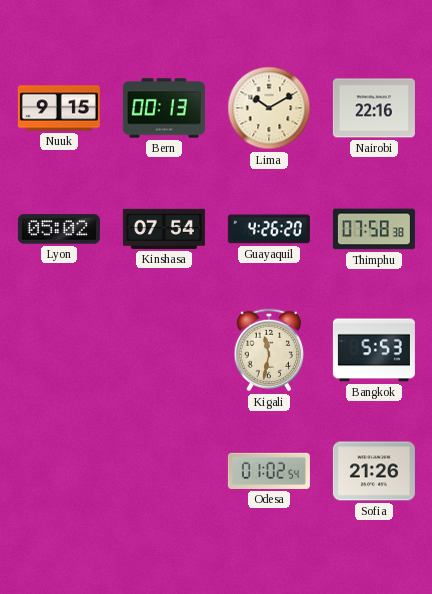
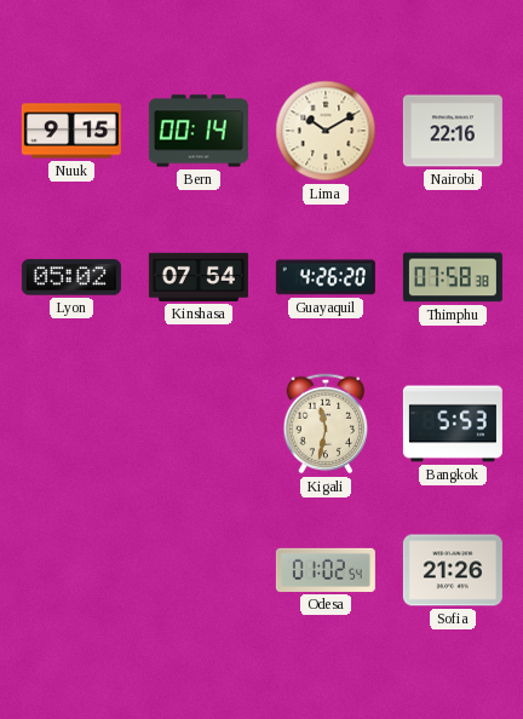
Bern: 00:13 -> 00:14 (199, 131)
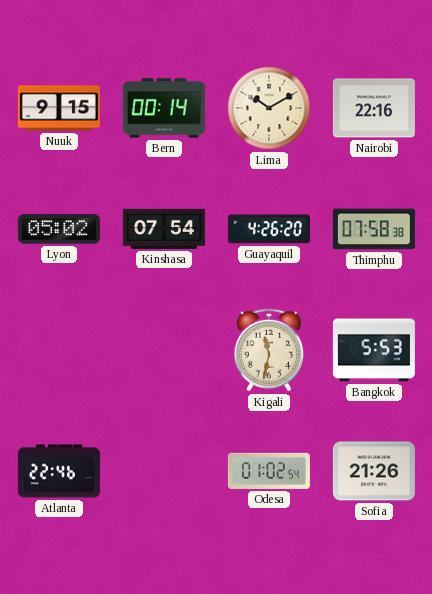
Atlanta: none -> 22:46 (59, 471)
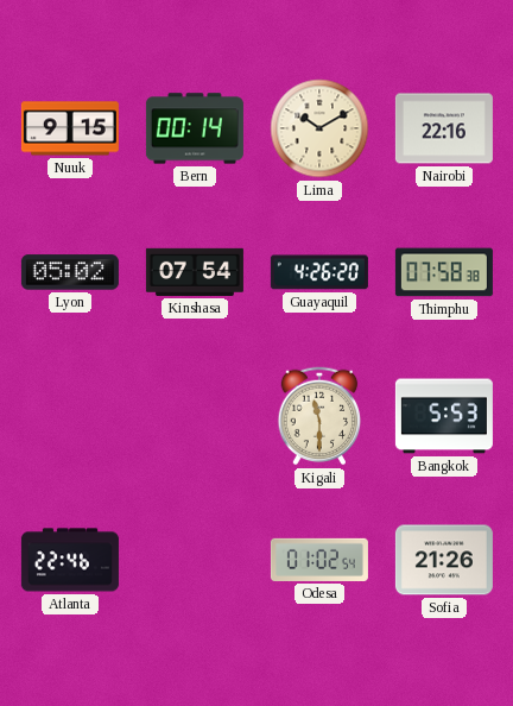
Kigali: 11:32 -> 11:30 (319, 416)
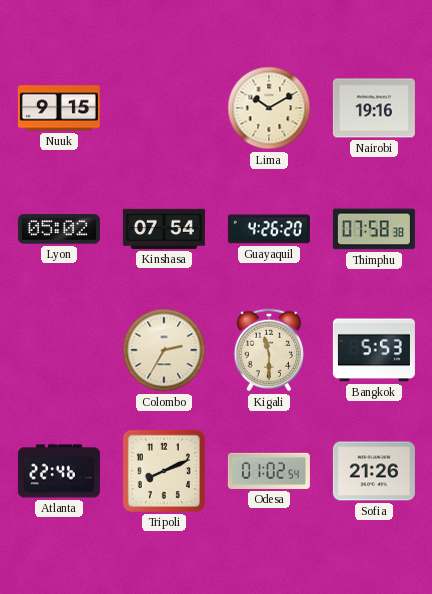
Bern: 00:14 -> none (195, 128)
Nairobi: 22:16 -> 19:16 (374, 108)
Colombo: none -> 2:35 (164, 350)
Tripoli: none -> 8:11 (164, 471)
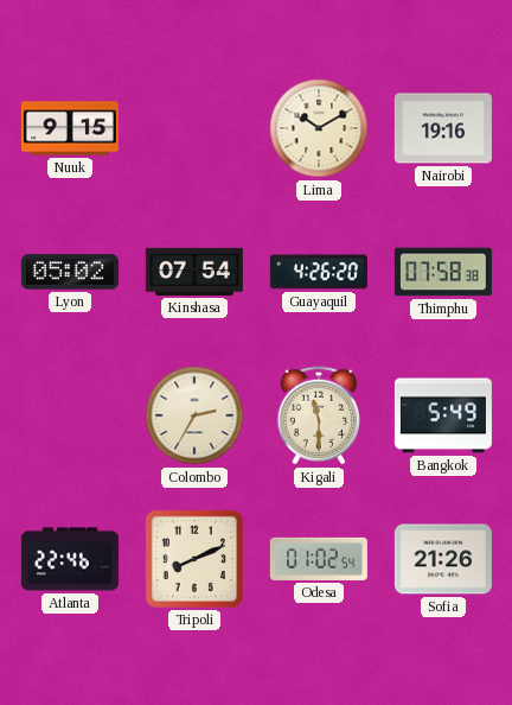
Bangkok: 5:53 -> 5:49 (443, 415)
